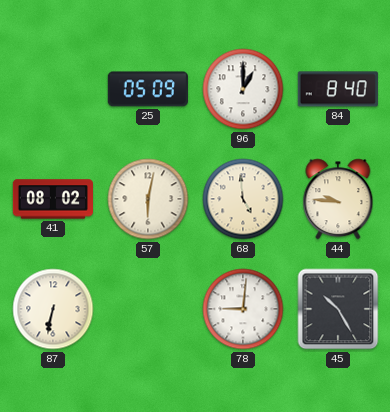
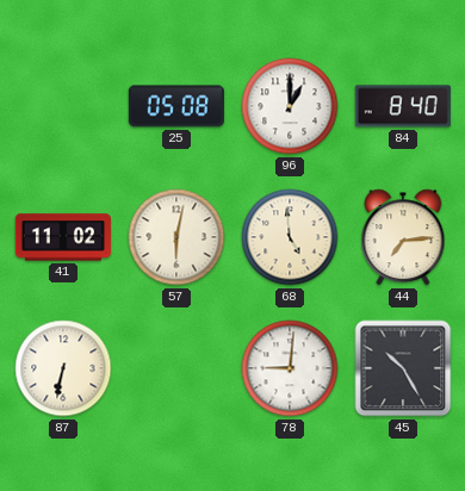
25: 05:09 -> 05:08 (176, 106)
41: 08:02 -> 11:02 (62, 237)
44: 9:46 -> 7:14 (403, 237)
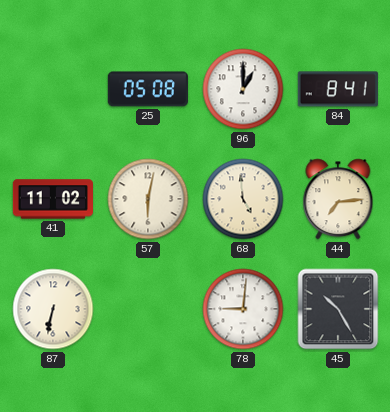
84: 8:40 -> 8:41 (338, 89)
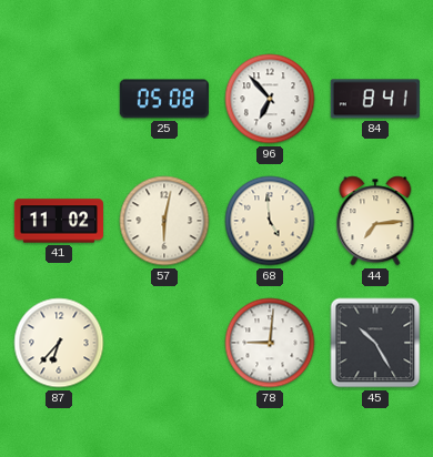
96: 1:00 -> 6:53 (270, 99)
87: 6:32 -> 6:37 (59, 343)
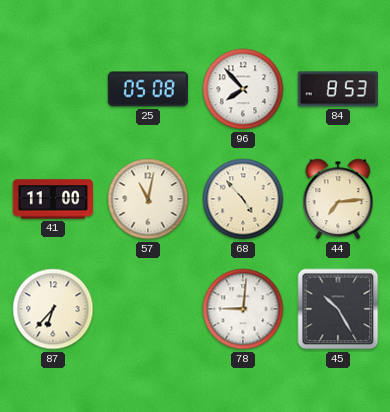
96: 6:53 -> 7:53 (243, 89)
84: 8:41 -> 8:53 (338, 89)
41: 11:02 -> 11:00 (52, 199)
57: 6:02 -> 11:02 (148, 199)
68: 4:59 -> 4:53 (243, 199)
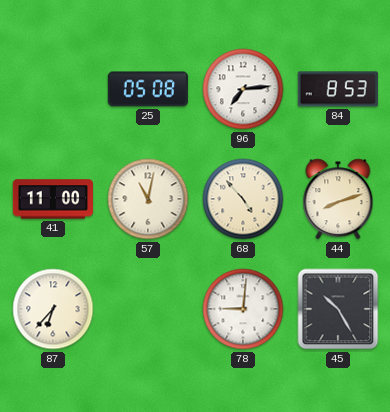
96: 7:53 -> 7:14 (243, 89)
44: 7:14 -> 8:12 (338, 199)
